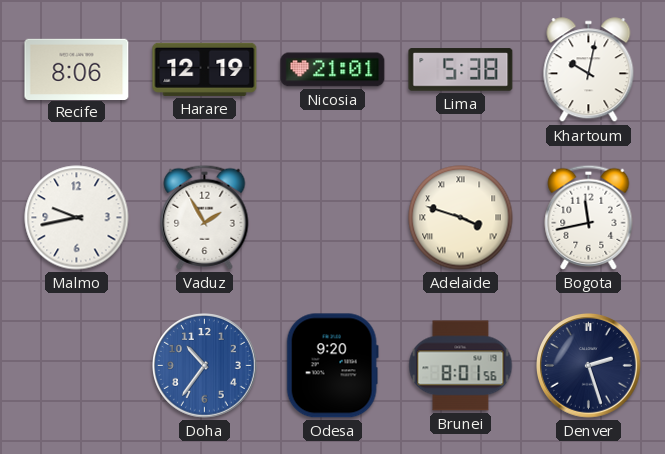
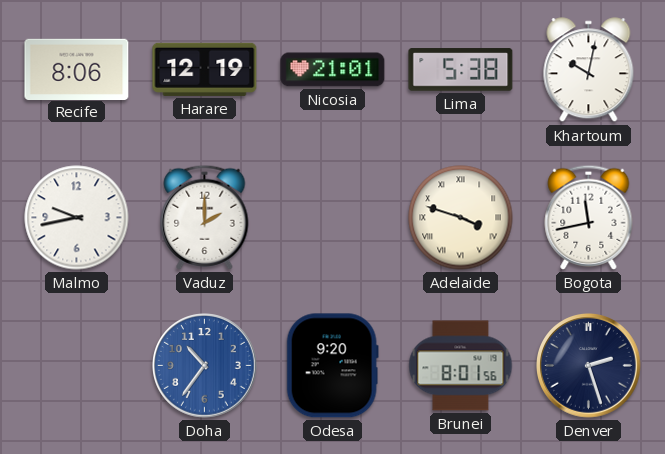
Vaduz: 1:55 -> 2:00 (205, 217)
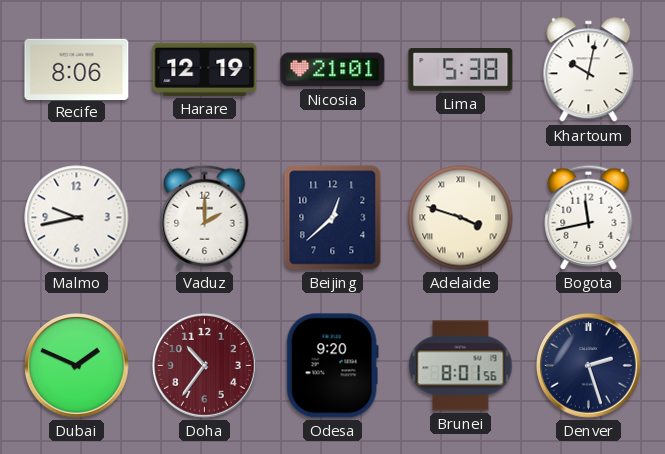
Beijing: none -> 12:38 (333, 218)
Dubai: none -> 1:49 (77, 366)
Doha dial: blue -> burgundy (205, 366)
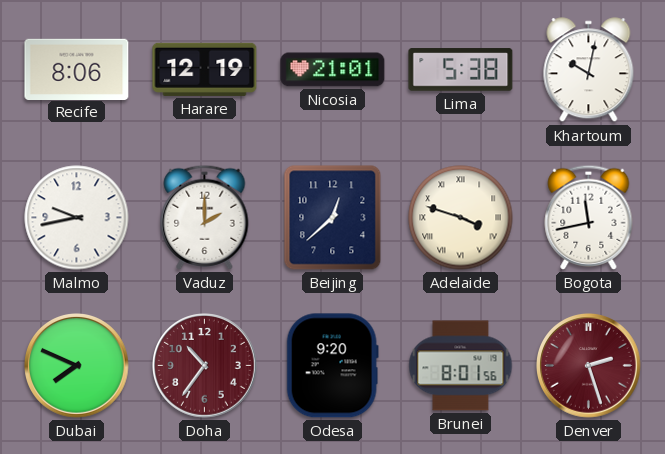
Dubai: 1:49 -> 7:49 (77, 366)
Denver dial: navy -> burgundy (589, 366)
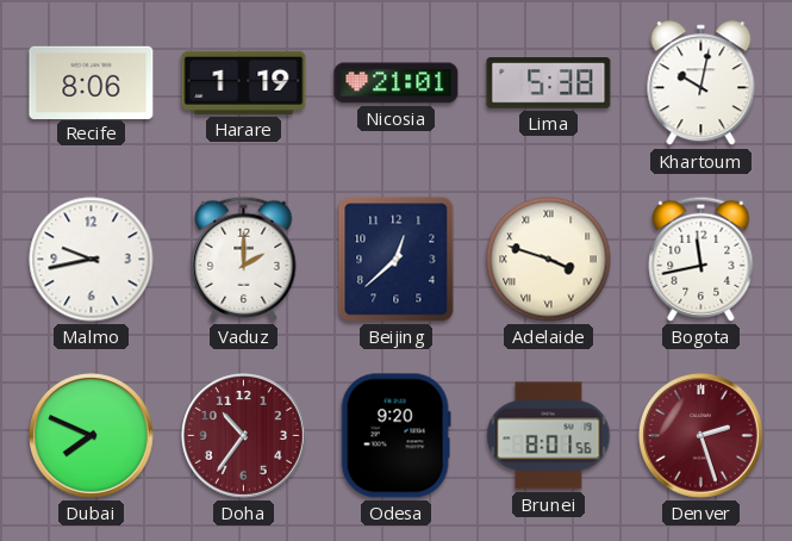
Harare: 12:19 -> 1:19 (244, 82)
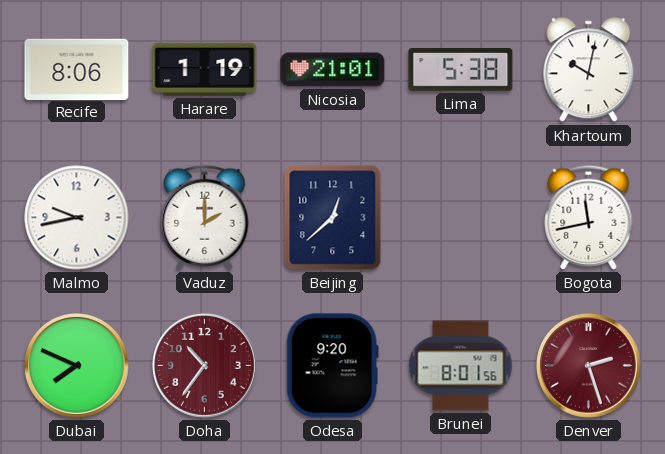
Adelaide: 3:48 -> none (549, 260)
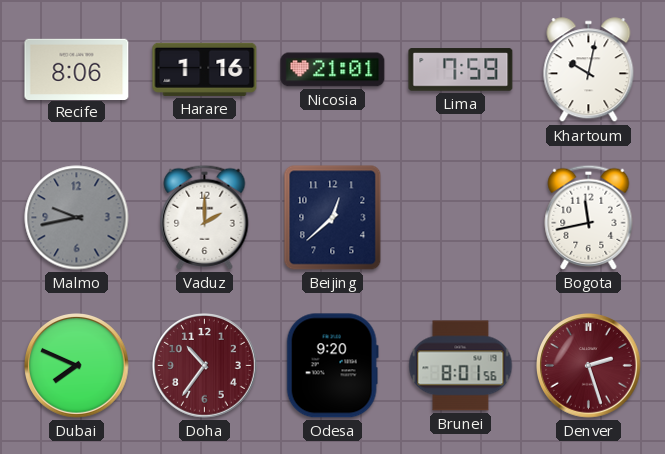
Harare: 1:19 -> 1:16 (205, 69)
Lima: 5:38 -> 7:59 (461, 70)
Malmo dial: white -> grey (77, 218)
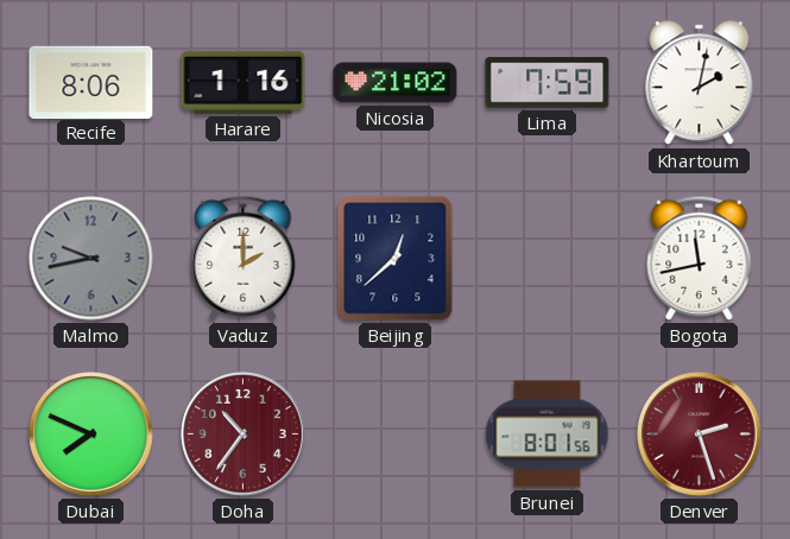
Nicosia: 21:01 -> 21:02 (396, 83)
Khartoum: 10:02 -> 2:02 (700, 83)
Odesa: 9:20 -> none (332, 366)
